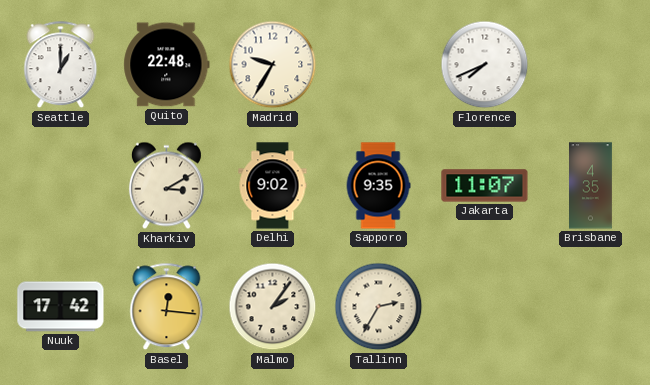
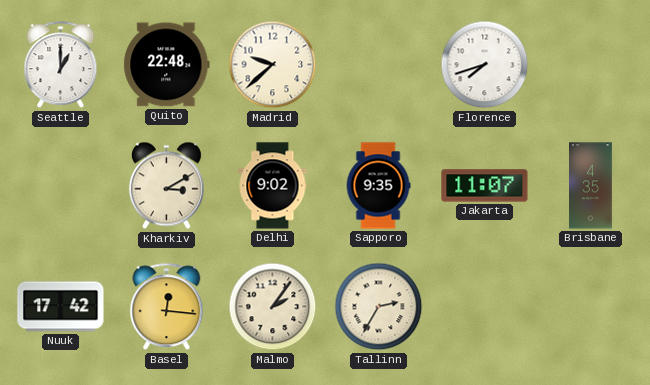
Madrid: 9:35 -> 9:38 (273, 65)
Florence: 7:41 -> 7:42 (485, 65)
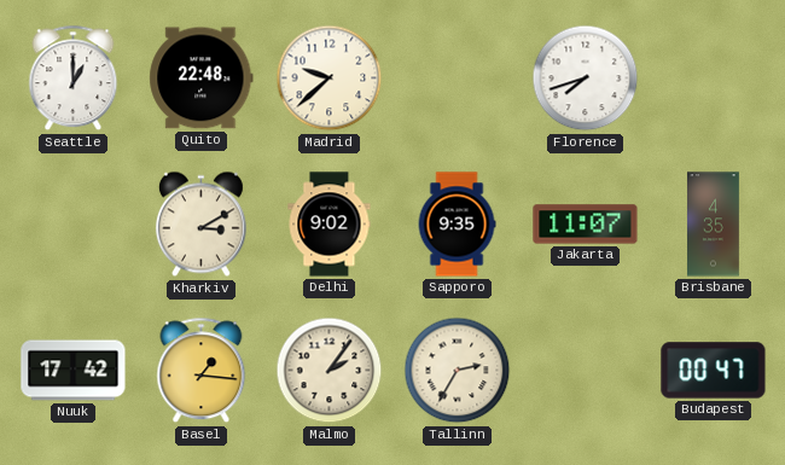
Basel: 12:16 -> 1:16 (202, 371)
Budapest: none -> 00:47 (714, 371)
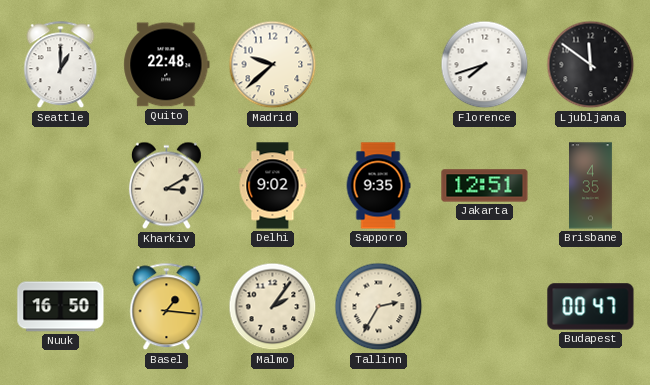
Ljubljana: none -> 11:51 (591, 65)
Jakarta: 11:07 -> 12:51 (485, 186)
Nuuk: 17:42 -> 16:50 (61, 307)
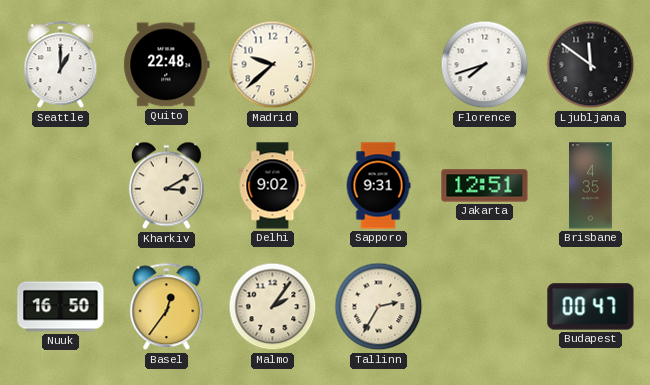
Sapporo: 9:35 -> 9:31 (378, 186)
Basel: 1:16 -> 12:36 (167, 307)
